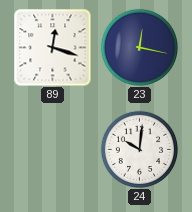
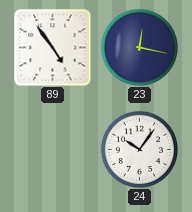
89: 12:18 -> 4:54 (52, 47)
24: 10:01 -> 10:06 (139, 149)
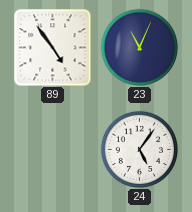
23: 12:17 -> 11:04 (139, 47)
24: 10:06 -> 5:06 (139, 149)
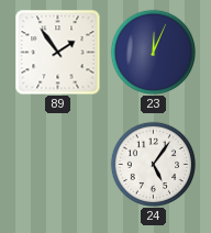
89: 4:54 -> 1:54 (57, 52)
23: 11:04 -> 12:04 (153, 52)
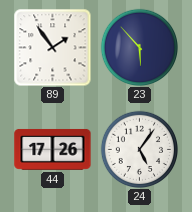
23: 12:04 -> 5:53 (139, 47)
44: none -> 17:26 (53, 150)
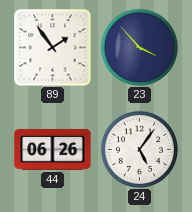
23: 5:53 -> 3:53 (139, 47)
44: 17:26 -> 06:26 (53, 150)
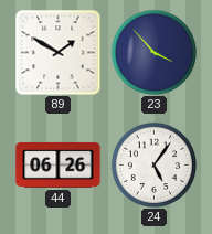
89: 1:54 -> 1:50 (57, 52)
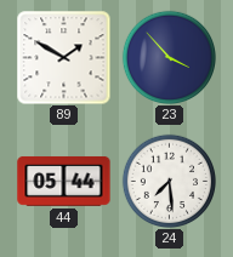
44: 06:26 -> 05:44 (64, 182)
24: 5:06 -> 7:29 (169, 181)
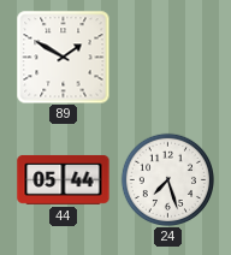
23: 3:53 -> none (169, 57)
24: 7:29 -> 7:27 (167, 179)
